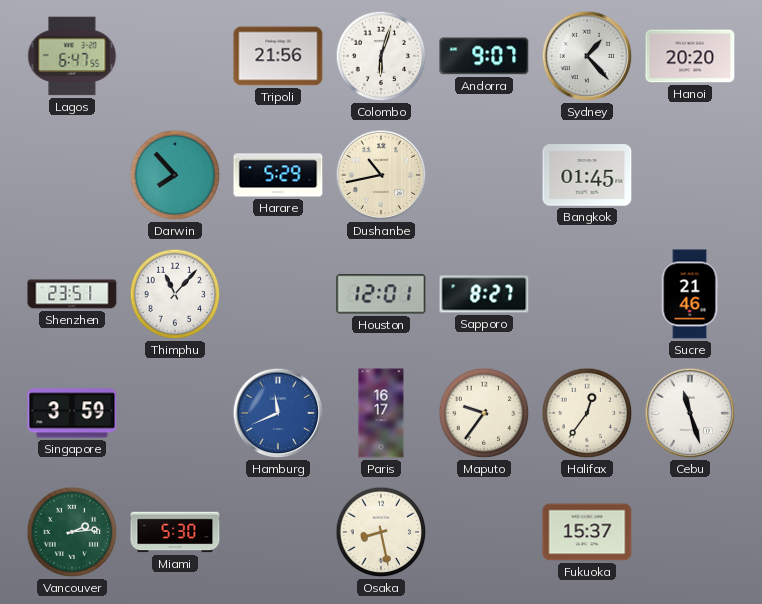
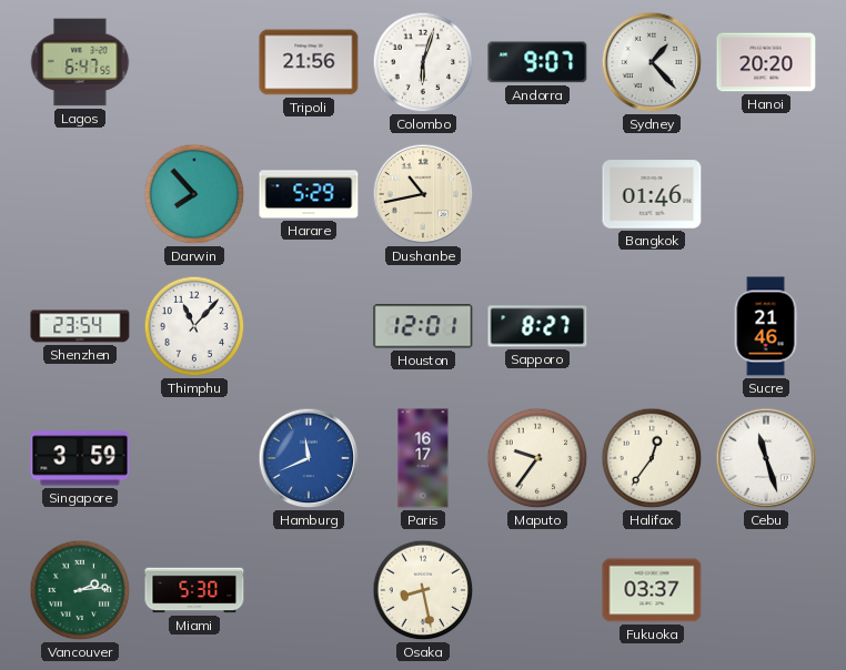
Bangkok: 01:45 -> 01:46 (652, 194)
Shenzhen: 23:51 -> 23:54 (80, 326)
Fukuoka: 15:37 -> 03:37 (652, 590)
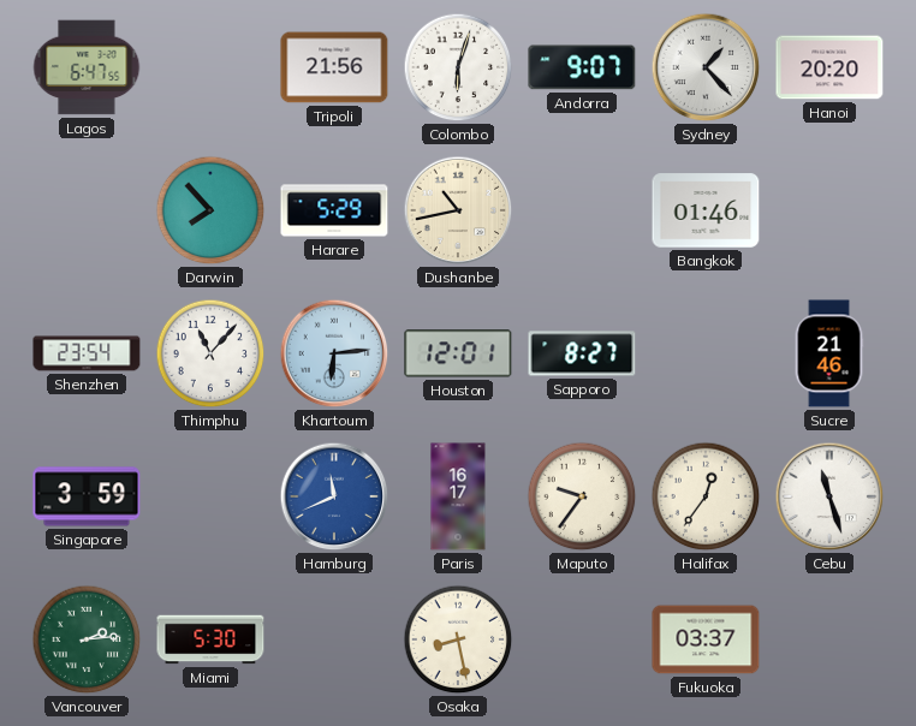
Khartoum: none -> 6:14 (334, 353)
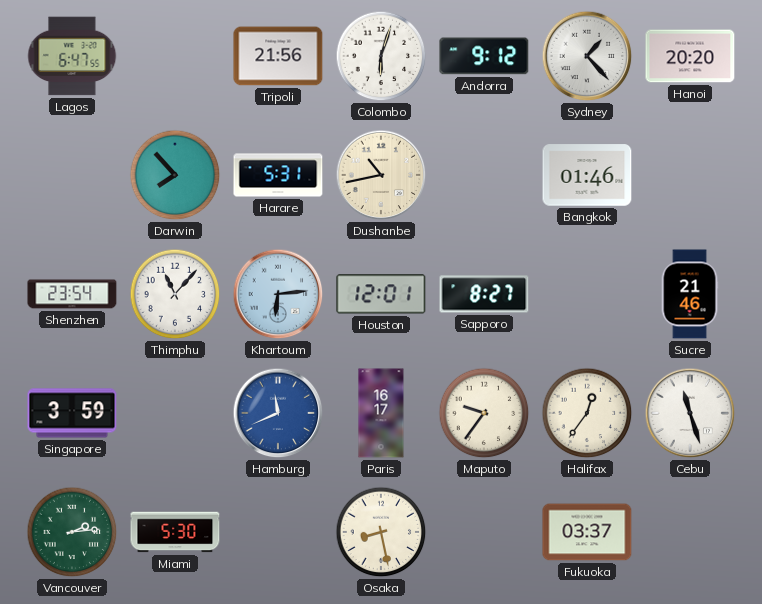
Andorra: 9:07 -> 9:12 (484, 56)
Harare: 5:29 -> 5:31 (278, 175)
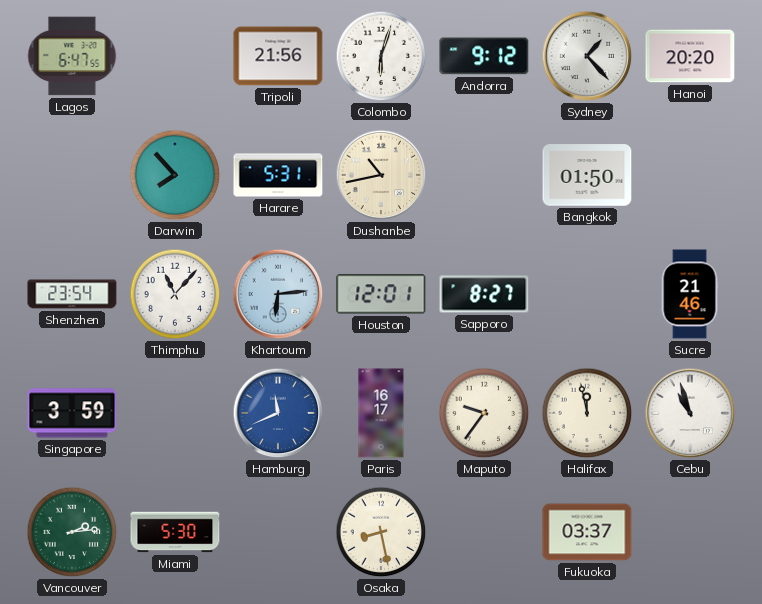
Bangkok: 01:46 -> 01:50 (587, 175)
Halifax: 12:36 -> 11:58 (587, 413)
Cebu: 11:27 -> 10:57 (690, 413)
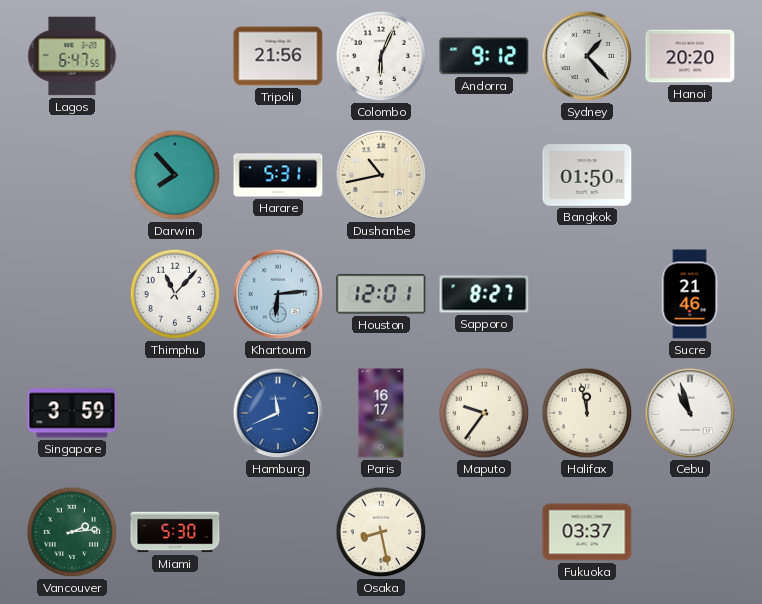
Colombo: 6:03 -> 6:04 (381, 56)
Shenzhen: 23:54 -> none (72, 294)
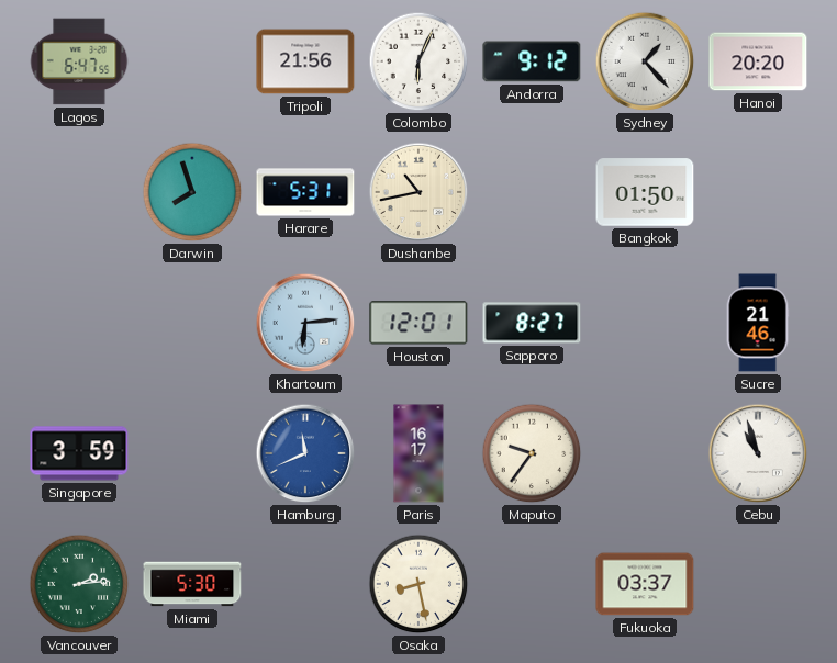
Darwin: 7:53 -> 7:57 (192, 192)
Thimphu: 11:07 -> none (175, 294)
Halifax: 11:58 -> none (587, 413)
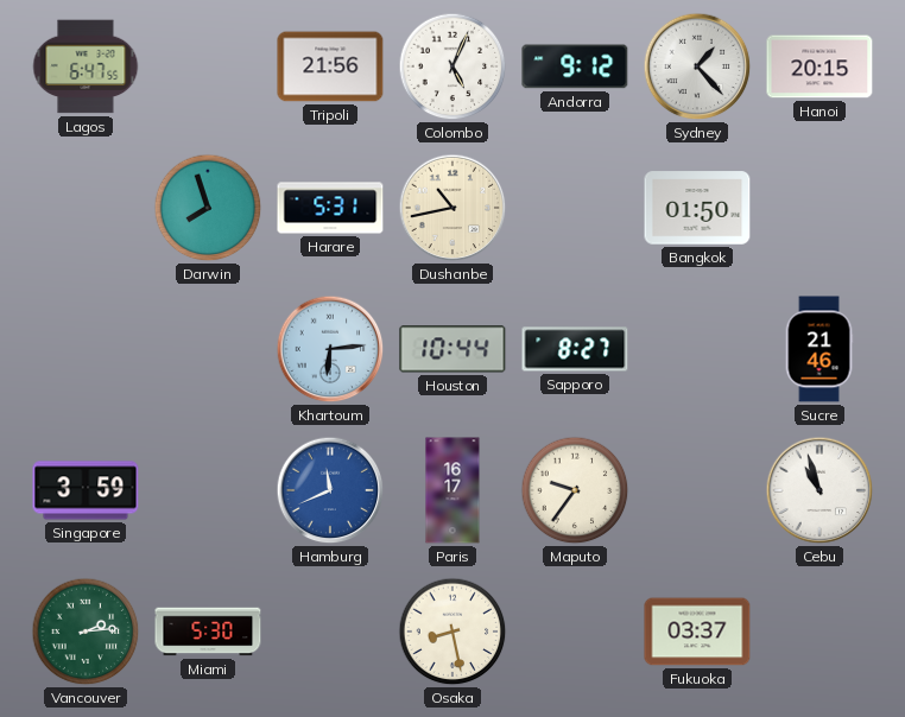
Colombo: 6:04 -> 5:04 (452, 66)
Hanoi: 20:20 -> 20:15 (819, 66)
Houston: 12:01 -> 10:44 (452, 349)
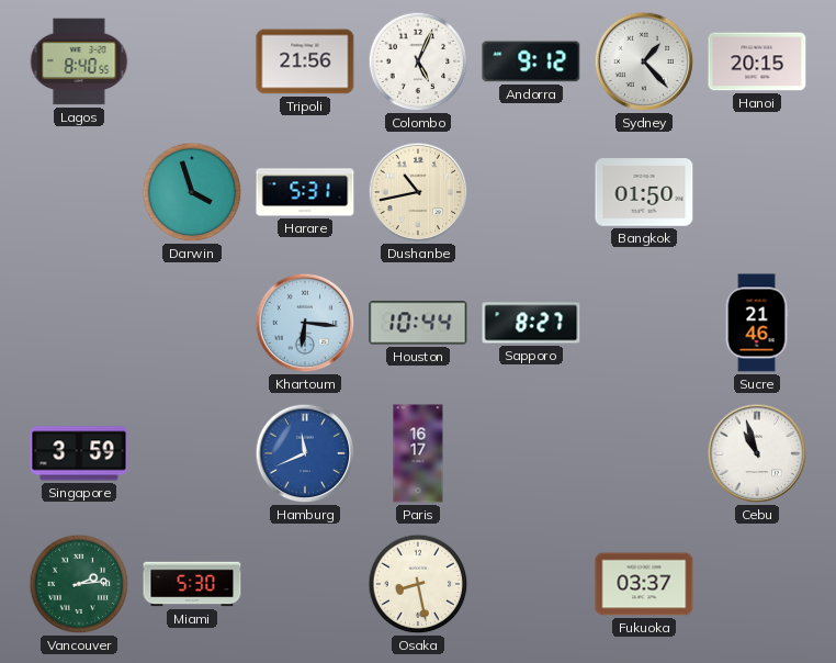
Lagos: 6:47 -> 8:40 (79, 61)
Darwin: 7:57 -> 3:57 (192, 192)
Khartoum: 6:14 -> 6:16 (305, 323)
Maputo: 9:36 -> none (575, 490)
